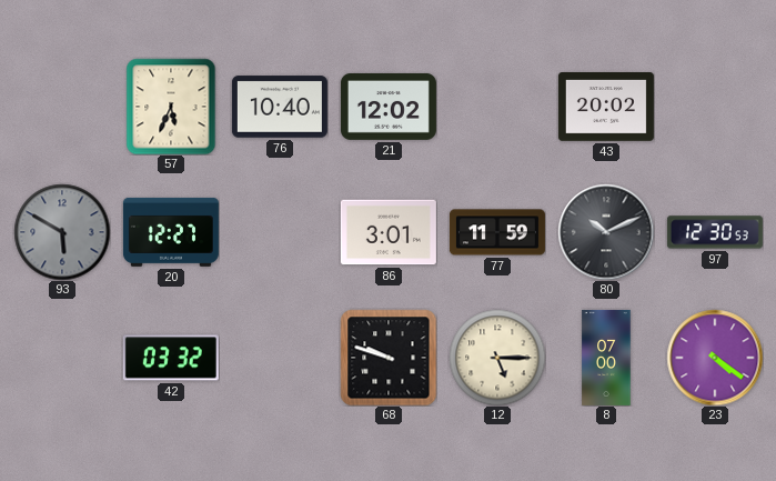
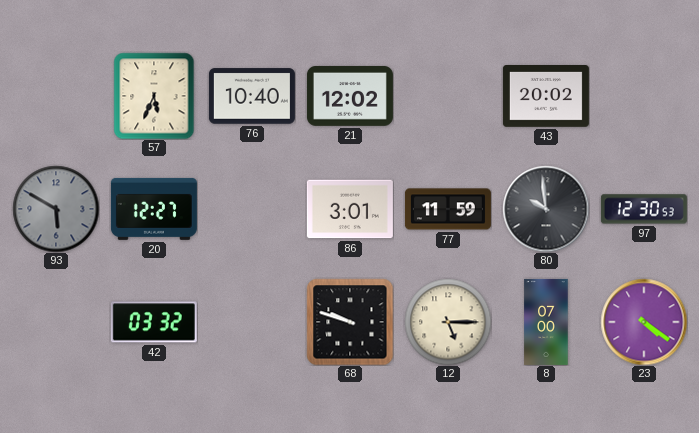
80: 10:11 -> 9:59 (546, 209)
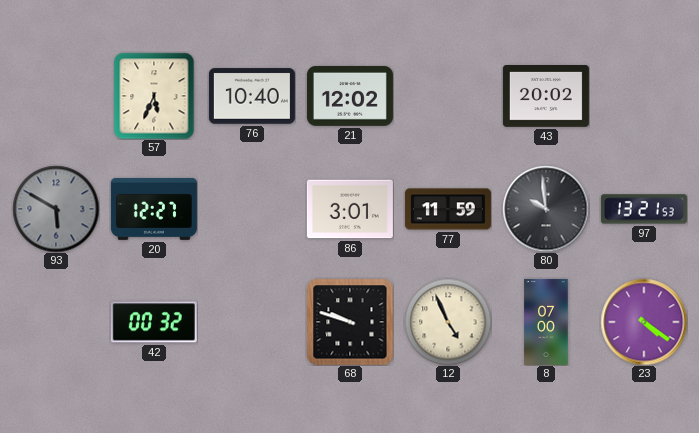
97: 12:30 -> 13:21 (644, 209)
42: 03:32 -> 00:32 (154, 322)
12: 5:15 -> 4:56 (448, 322)
